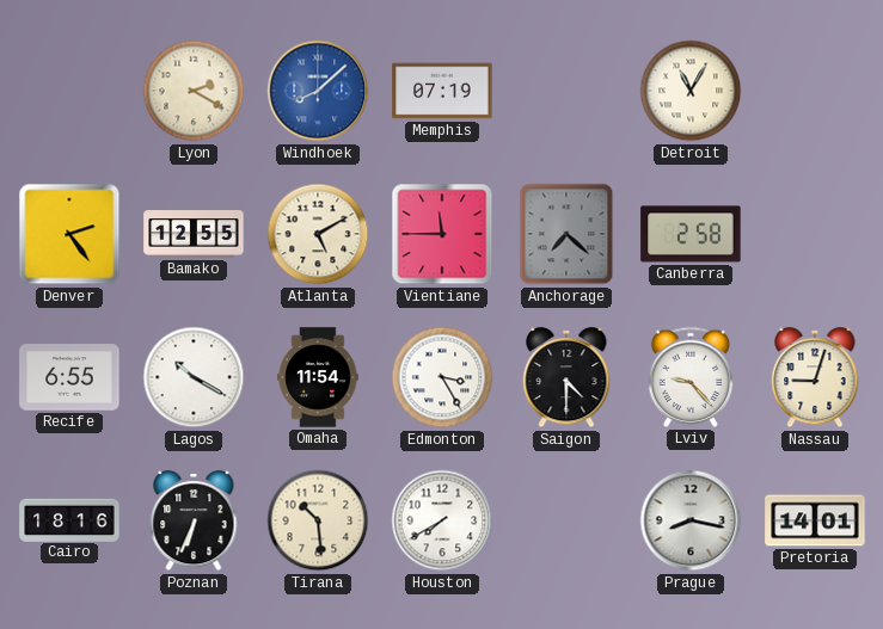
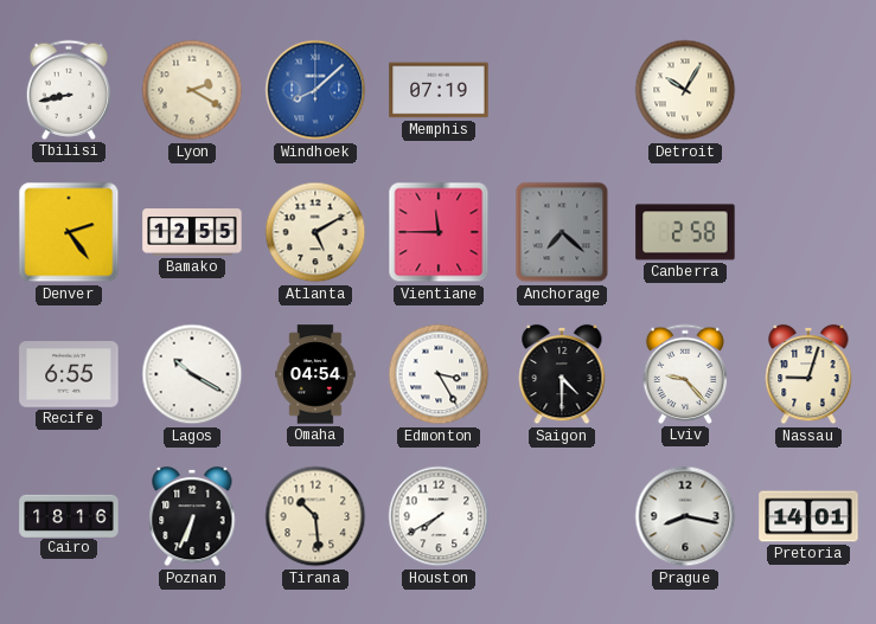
Tbilisi: none -> 8:43 (69, 90)
Detroit: 11:05 -> 10:05 (685, 90)
Omaha: 11:54 -> 04:54 (315, 374)
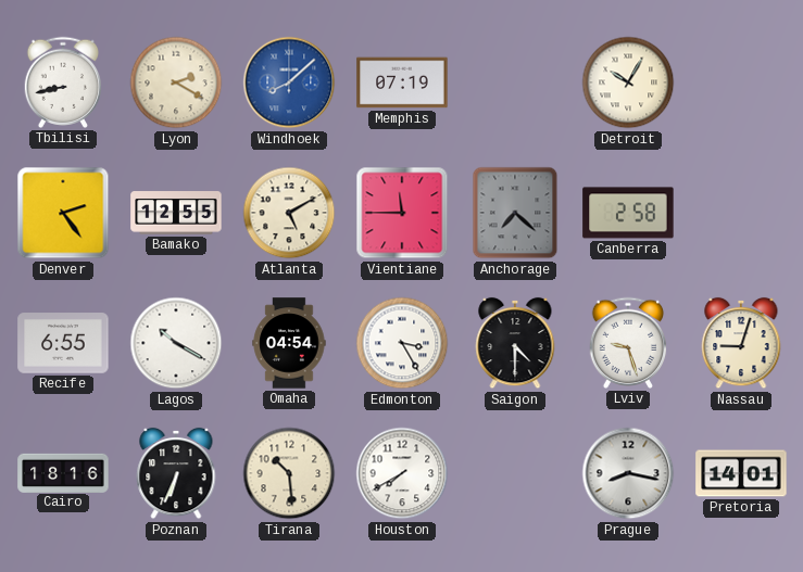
Lviv: 9:23 -> 9:27 (628, 343)
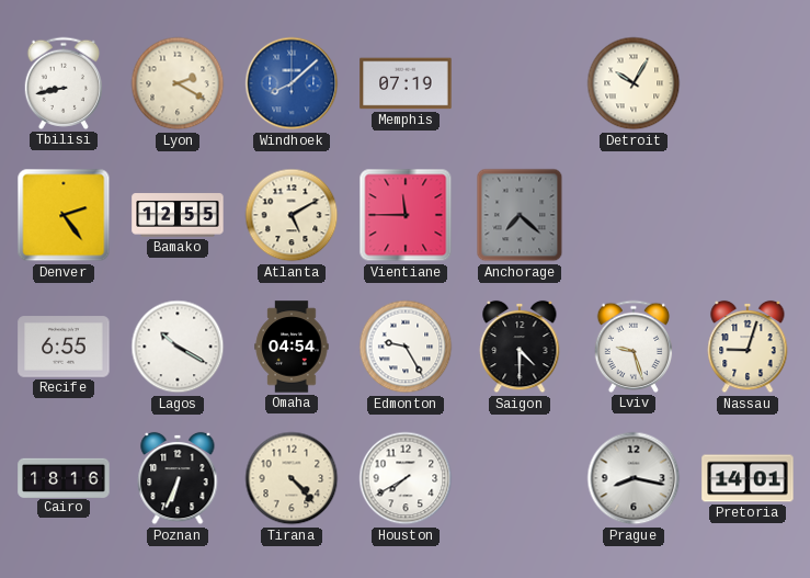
Canberra: 2:58 -> none (628, 213)
Edmonton: 3:25 -> 9:25 (406, 347)
Tirana: 10:29 -> 4:23 (292, 478)
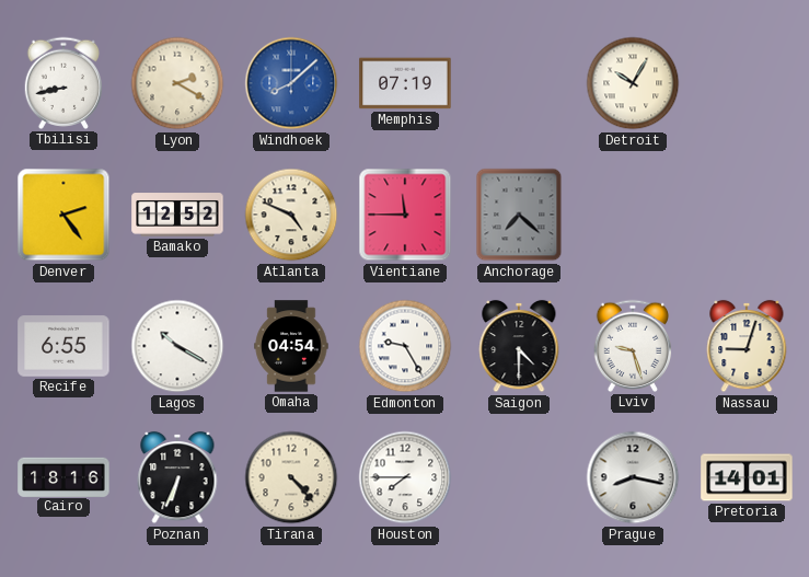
Bamako: 12:55 -> 12:52 (177, 215)
Atlanta: 5:10 -> 4:49 (291, 215)
Houston: 7:40 -> 7:45 (405, 477)
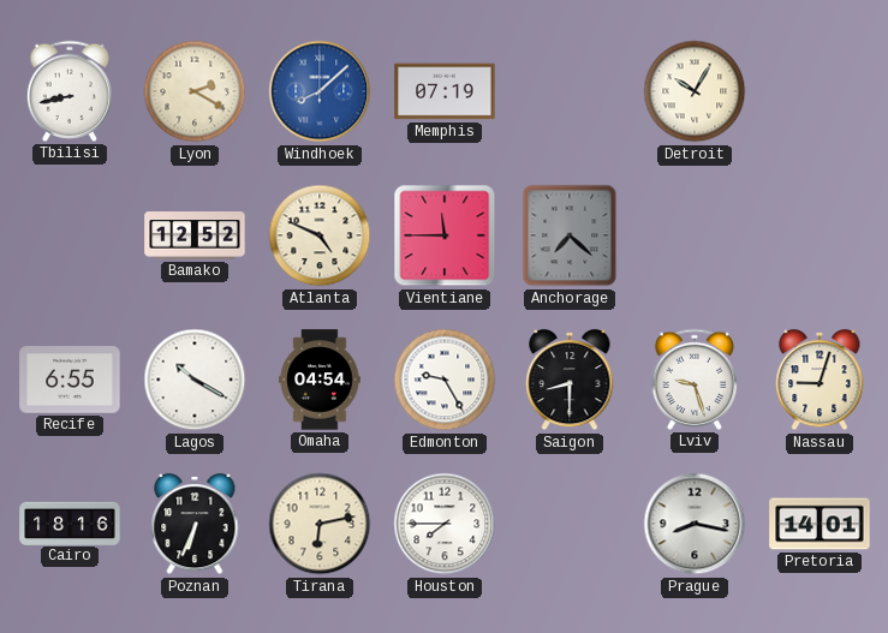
Denver: 2:24 -> none (63, 215)
Saigon: 4:30 -> 8:30 (570, 380)
Tirana: 4:23 -> 6:13 (320, 524)
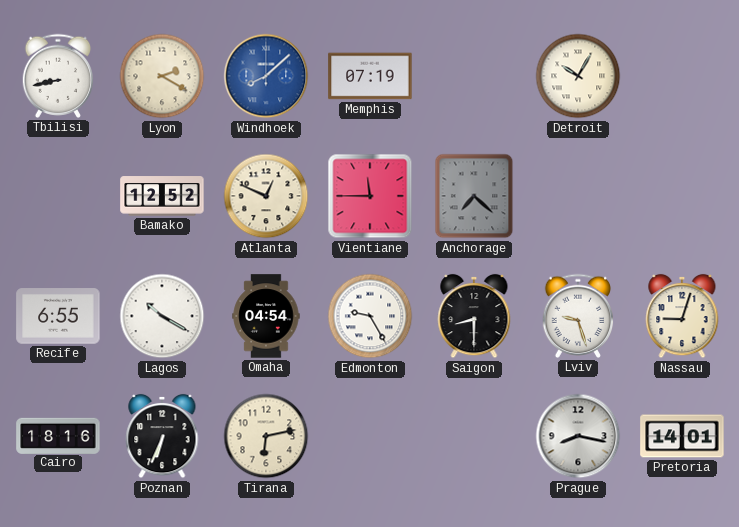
Atlanta: 4:49 -> 12:49 (266, 196)
Houston: 7:45 -> none (445, 524)
